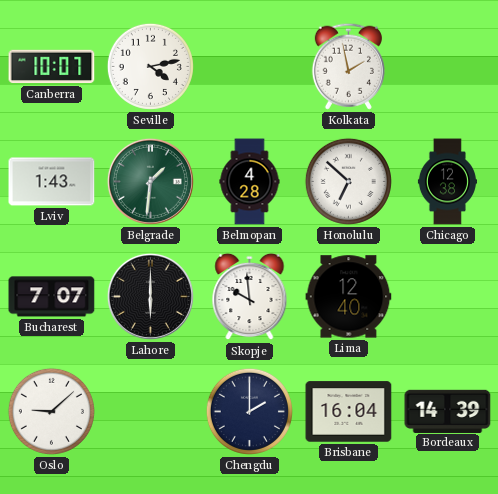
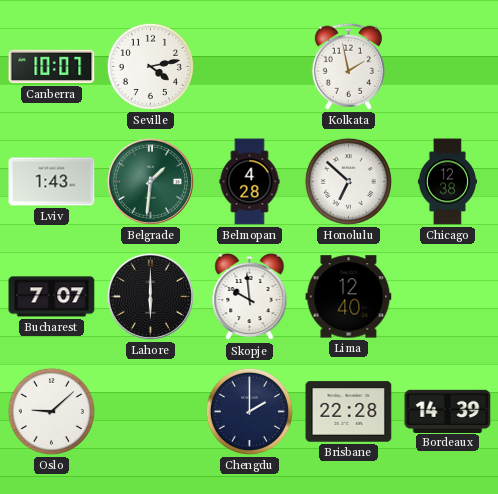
Brisbane: 16:04 -> 22:28 (349, 412)
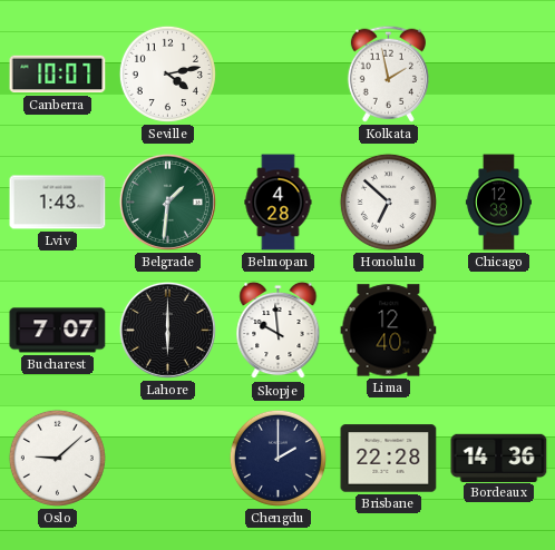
Bordeaux: 14:39 -> 14:36 (499, 458)
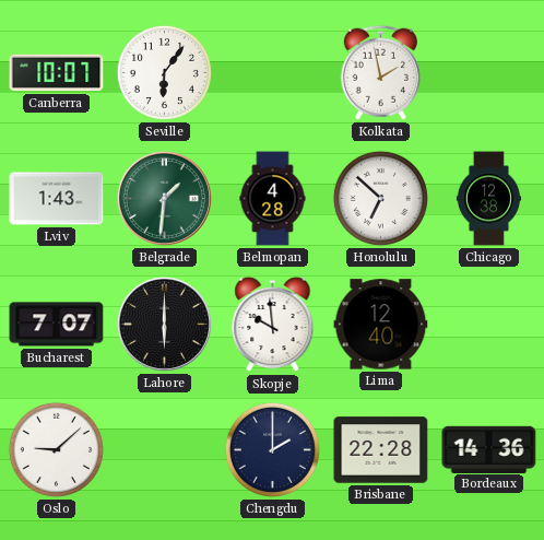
Seville: 4:13 -> 6:06 (164, 72)
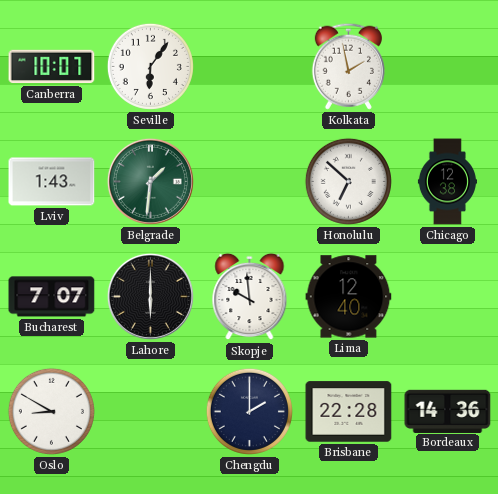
Belmopan: 4:28 -> none (273, 199)
Oslo: 9:08 -> 8:50 (51, 411)
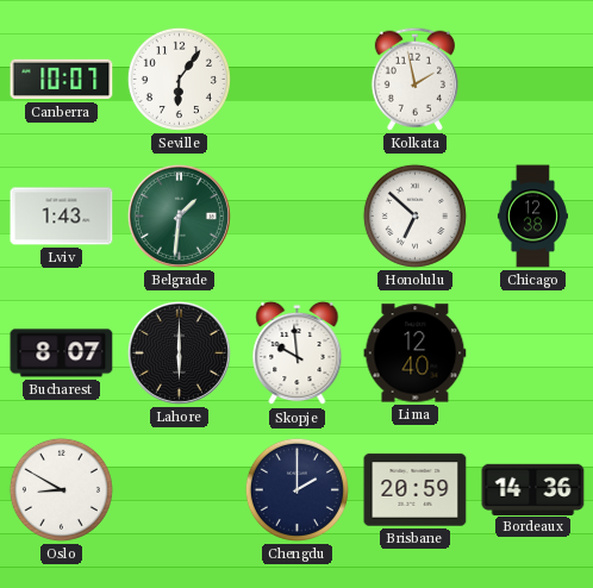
Bucharest: 7:07 -> 8:07 (62, 354)
Brisbane: 22:28 -> 20:59 (416, 490)
